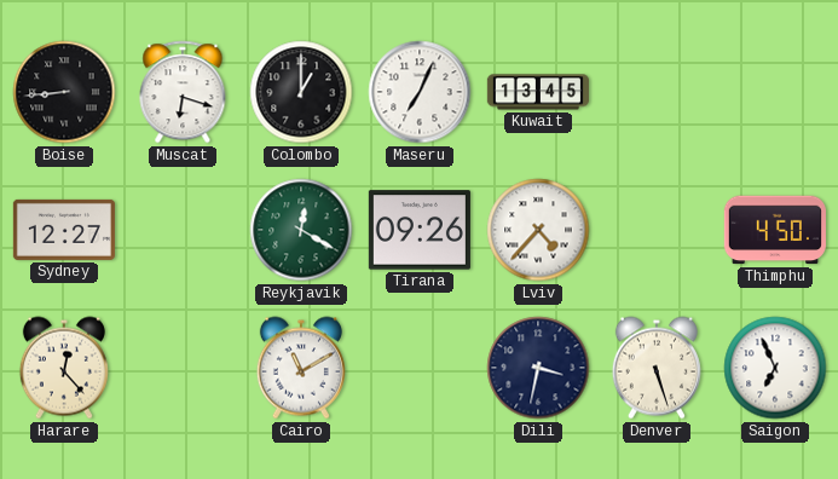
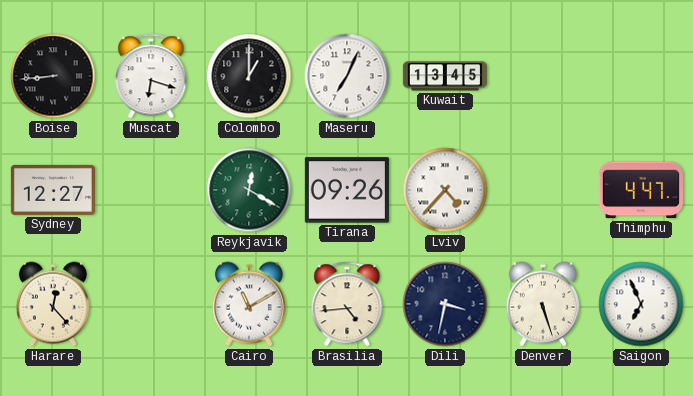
Thimphu: 4:50 -> 4:47 (641, 190)
Brasilia: none -> 4:44 (347, 304)
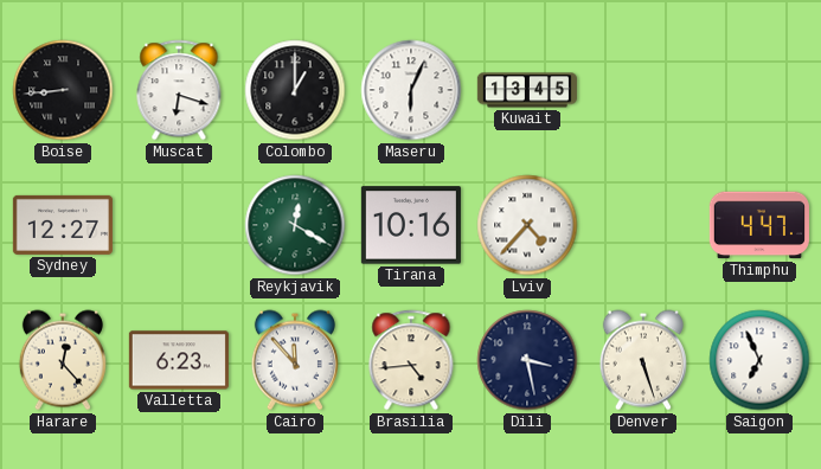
Maseru: 7:04 -> 6:04 (411, 90)
Tirana: 09:26 -> 10:16 (411, 225)
Valletta: none -> 6:23 (179, 360)
Cairo: 11:10 -> 11:53 (295, 360)
Dili: 3:32 -> 3:28 (527, 360)
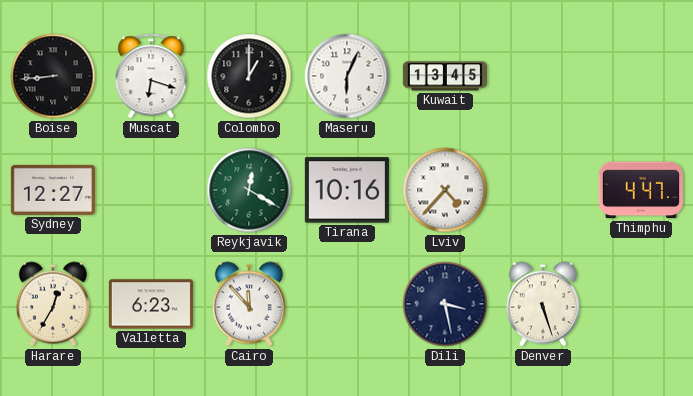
Harare: 12:23 -> 12:35 (53, 304)
Brasilia: 4:44 -> none (411, 360)
Saigon: 6:56 -> none (759, 360)
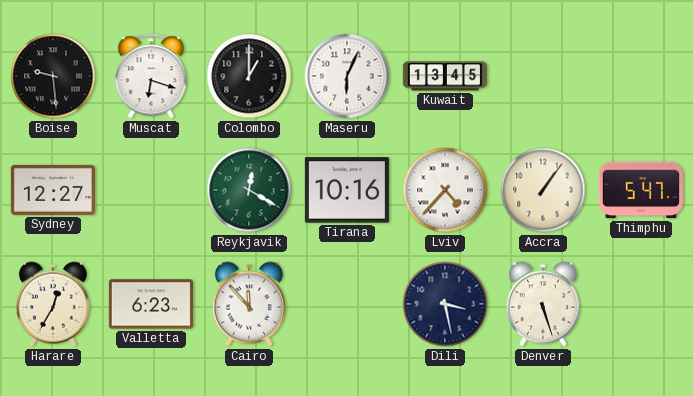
Boise: 8:44 -> 9:29 (53, 76)
Accra: none -> 1:06 (543, 190)
Thimphu: 4:47 -> 5:47 (641, 190)
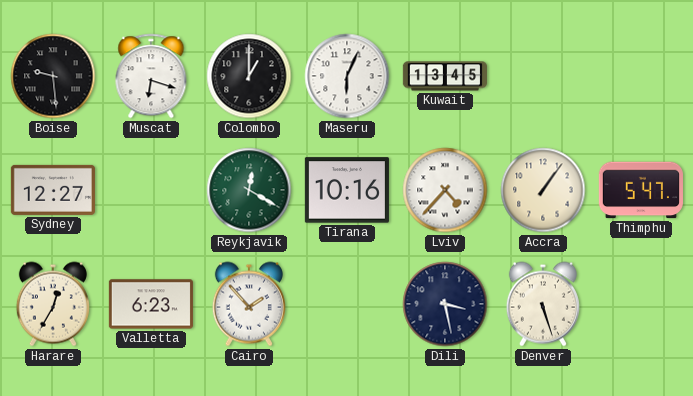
Cairo: 11:53 -> 1:53 (249, 304)
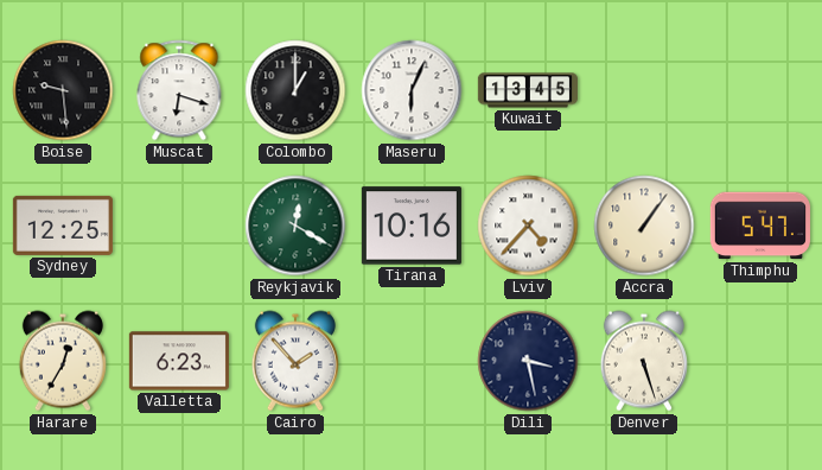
Sydney: 12:27 -> 12:25 (63, 226)
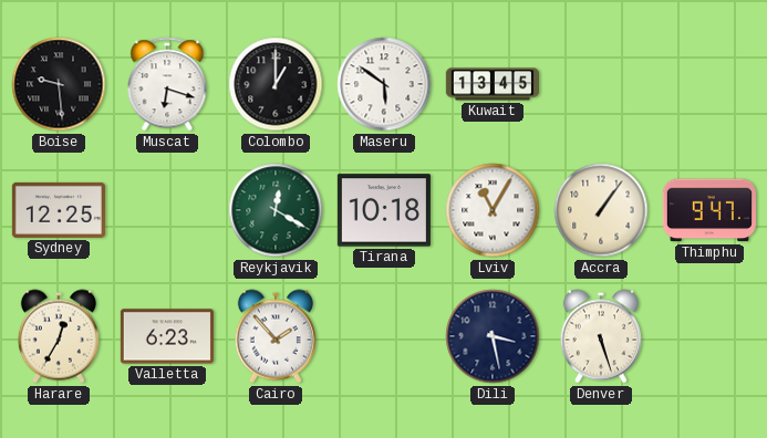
Maseru: 6:04 -> 5:51 (384, 84)
Tirana: 10:16 -> 10:18 (384, 210)
Lviv: 4:37 -> 11:05 (493, 210)
Thimphu: 5:47 -> 9:47 (709, 210)
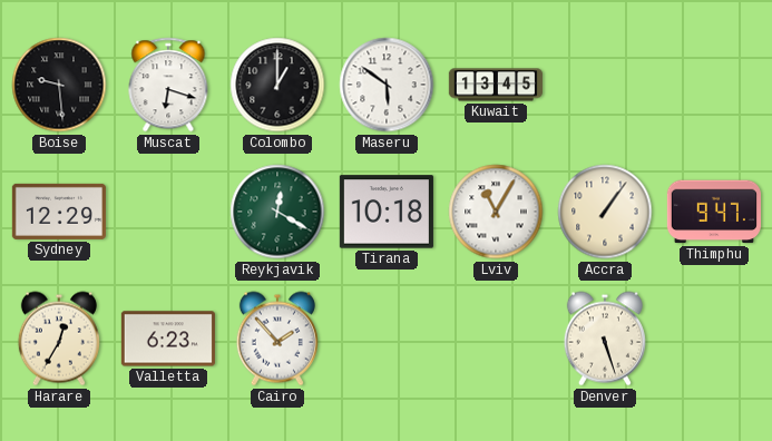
Sydney: 12:25 -> 12:29 (59, 212)
Dili: 3:28 -> none (493, 336)
